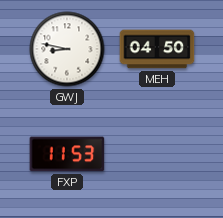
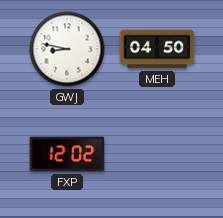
FXP: 11:53 -> 12:02 (67, 154)
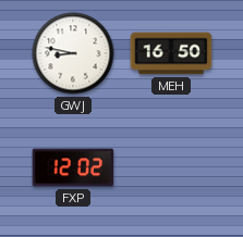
MEH: 04:50 -> 16:50 (171, 53)
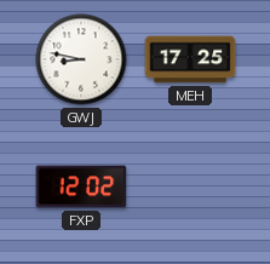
MEH: 16:50 -> 17:25 (190, 59)
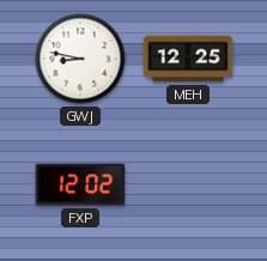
MEH: 17:25 -> 12:25 (188, 59)
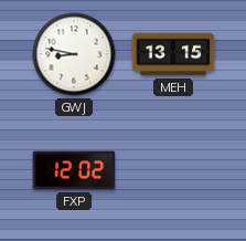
MEH: 12:25 -> 13:15 (173, 54)
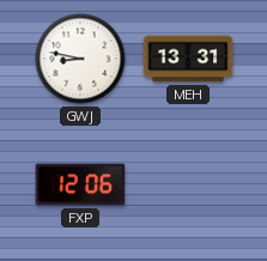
MEH: 13:15 -> 13:31 (188, 59)
FXP: 12:02 -> 12:06 (80, 184)
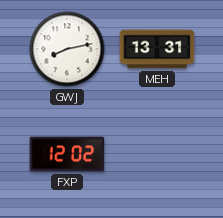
GWJ: 8:47 -> 8:13 (67, 49)
FXP: 12:06 -> 12:02 (67, 154)
